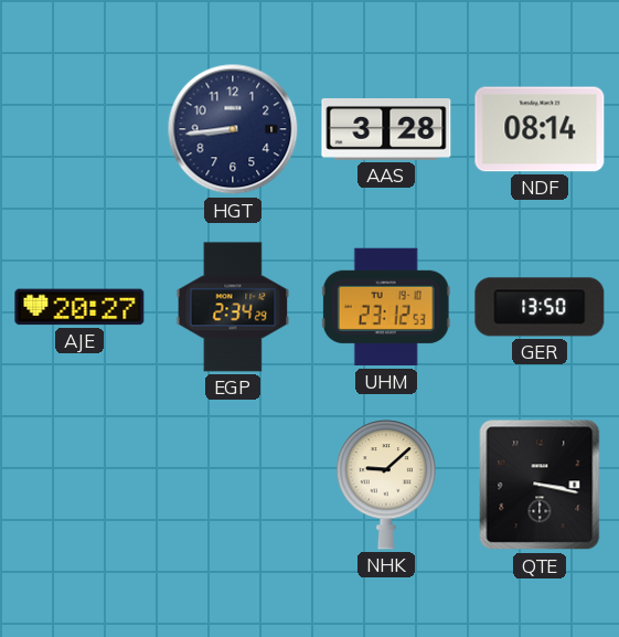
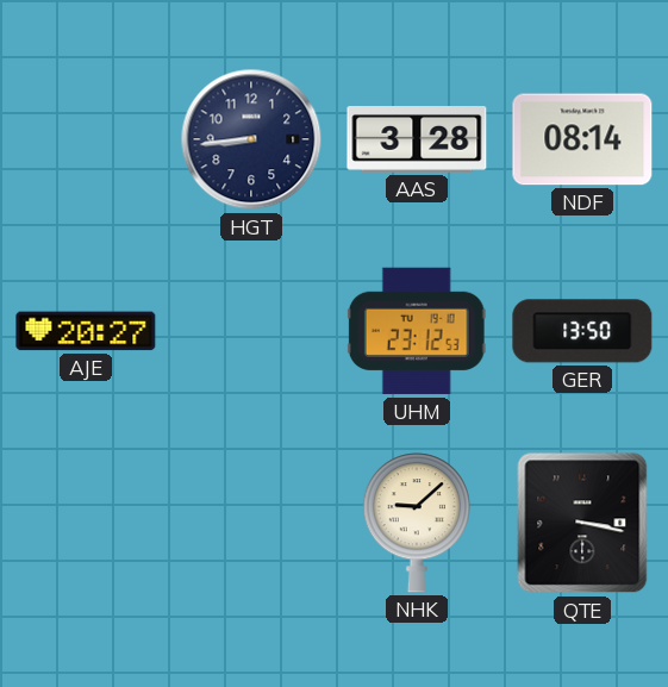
EGP: 2:34 -> none (233, 307)
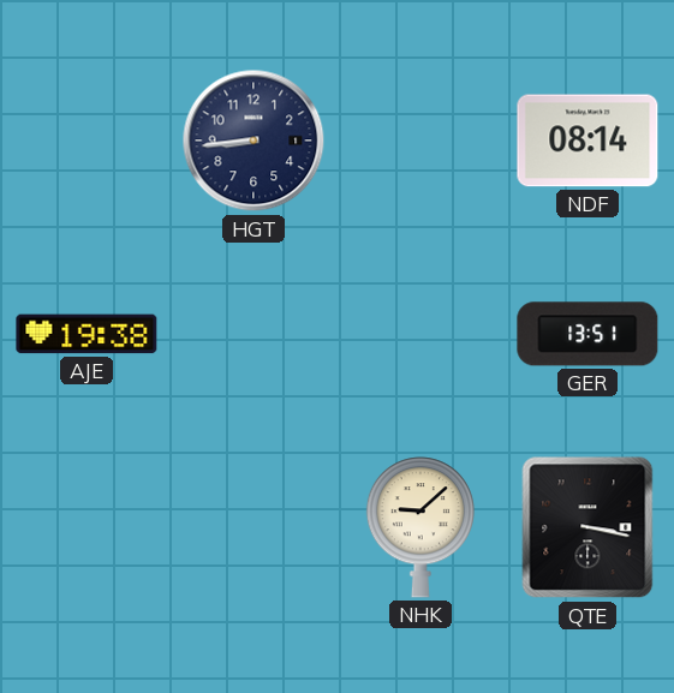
AAS: 3:28 -> none (417, 139)
AJE: 20:27 -> 19:38 (87, 334)
UHM: 23:12 -> none (417, 331)
GER: 13:50 -> 13:51 (587, 334)
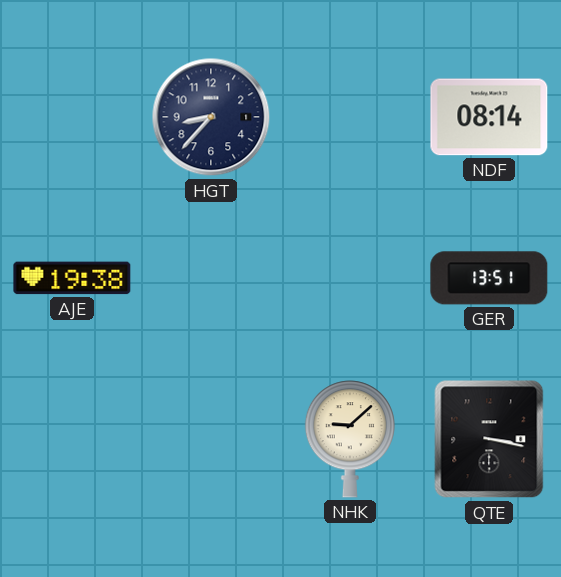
HGT: 8:44 -> 8:37 (211, 117)
